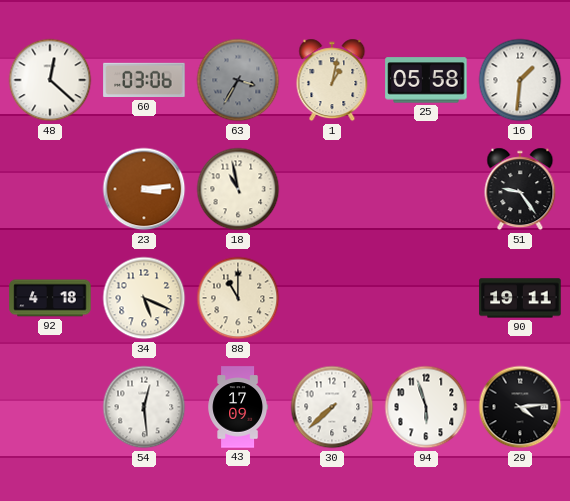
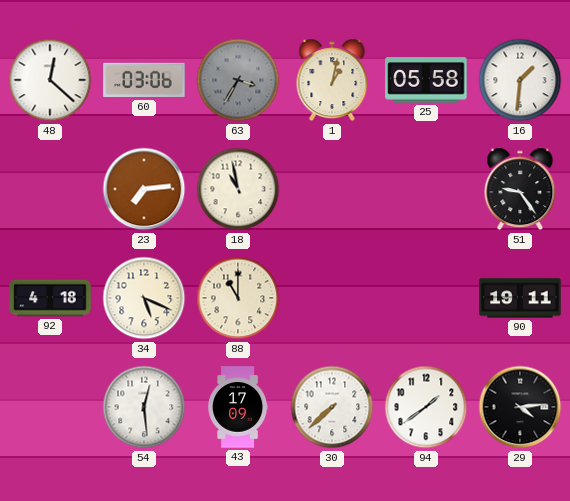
23: 3:14 -> 7:14 (144, 189)
94: 5:57 -> 1:39 (426, 407)
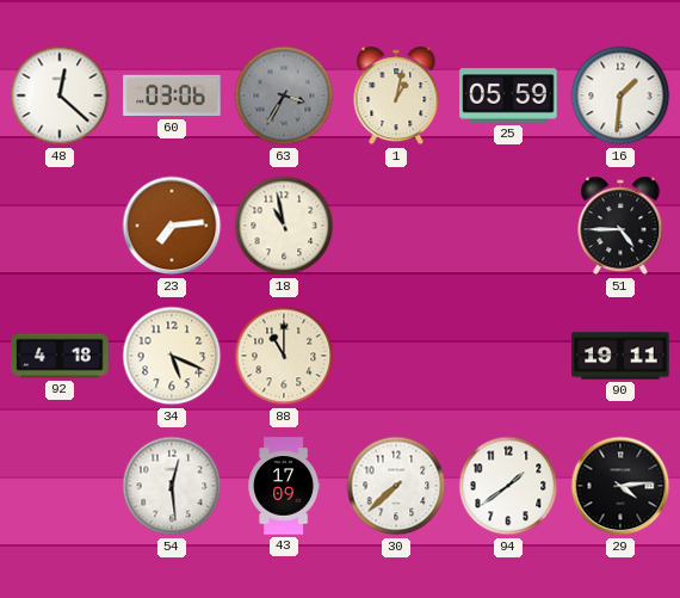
25: 05:58 -> 05:59 (508, 95)
51: 9:24 -> 4:45 (620, 226)
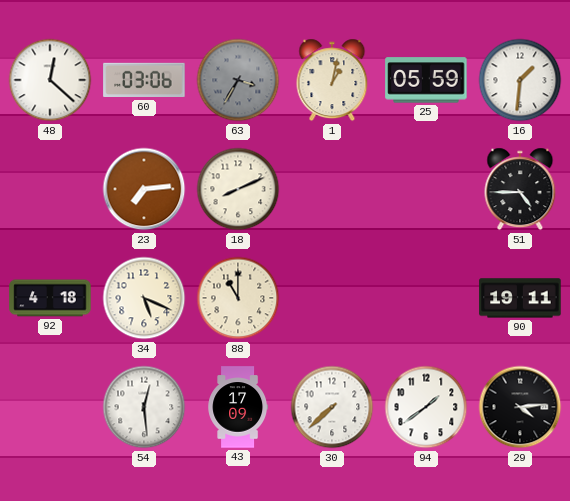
18: 10:58 -> 8:11 (238, 189)
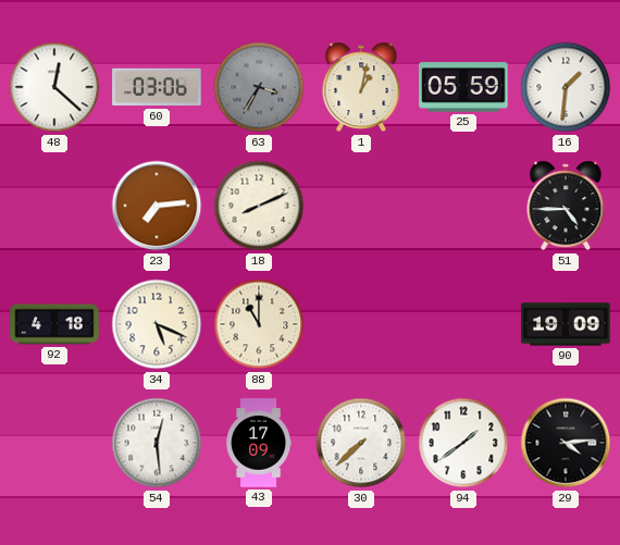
90: 19:11 -> 19:09 (566, 324)
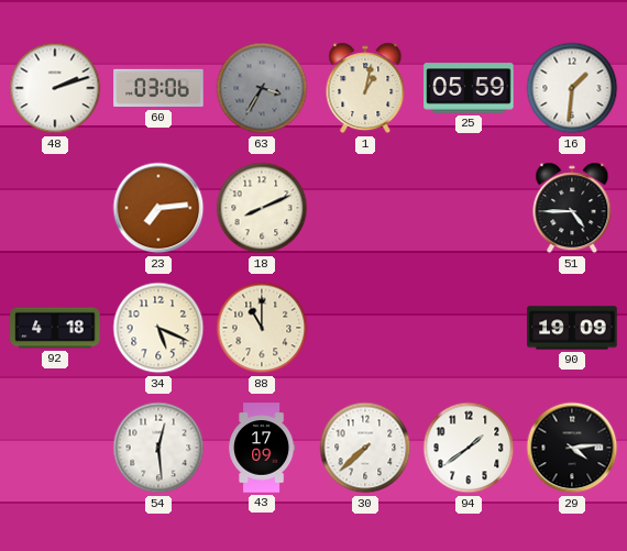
48: 12:22 -> 2:12 (55, 88)
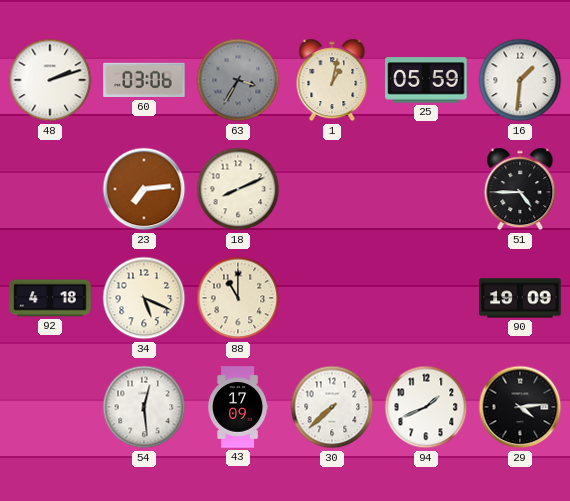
94: 1:39 -> 1:41 (426, 407)
